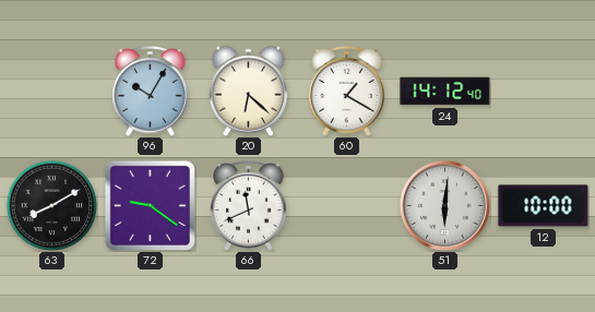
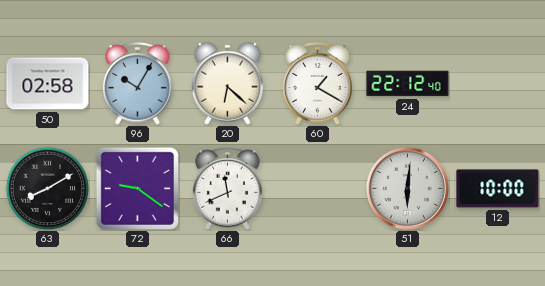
50: none -> 02:58 (48, 84)
24: 14:12 -> 22:12 (408, 84)
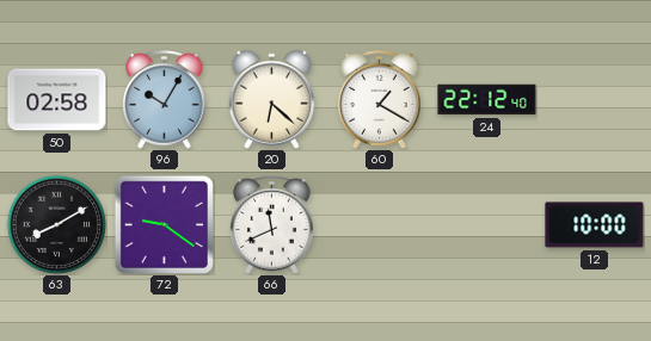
51: 6:01 -> none (407, 188)
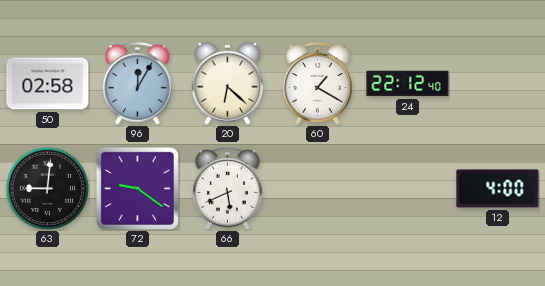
96: 10:05 -> 12:05 (138, 84)
63: 8:10 -> 9:01 (47, 188)
66: 11:41 -> 5:41 (228, 189)
12: 10:00 -> 4:00 (498, 189)
